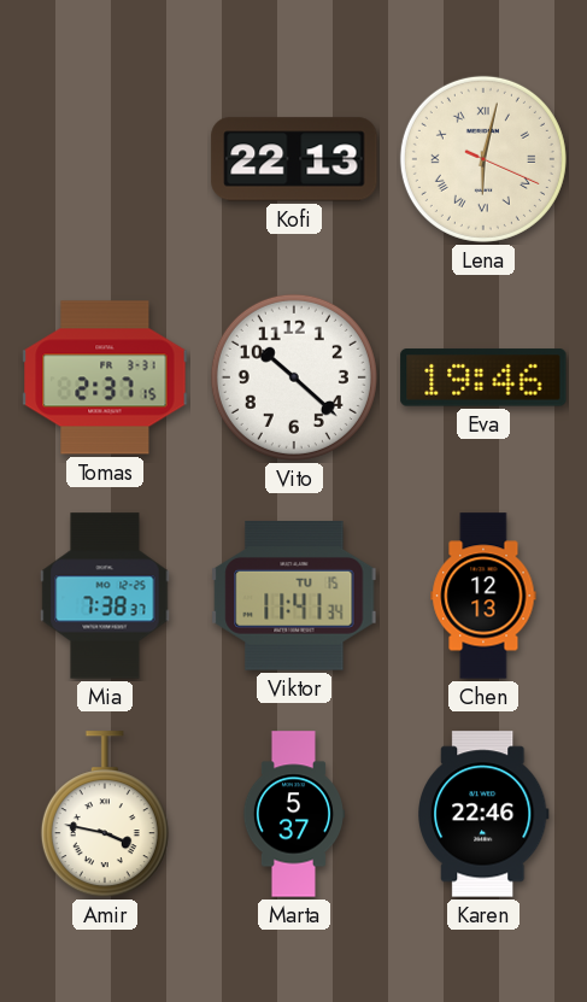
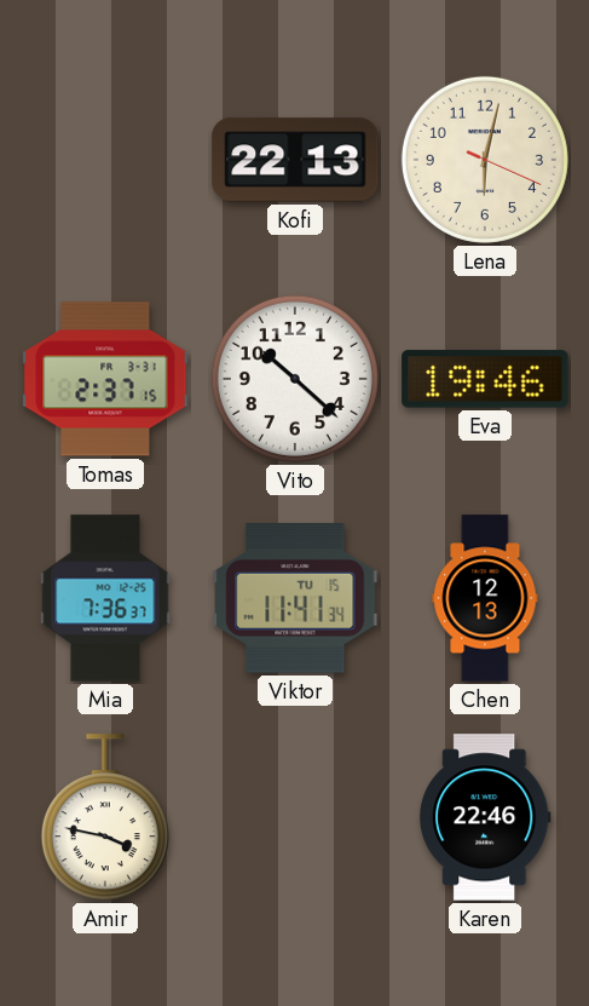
Lena numerals: Roman -> Arabic (485, 160)
Mia: 7:38 -> 7:36 (105, 598)
Marta: 5:37 -> none (293, 814)
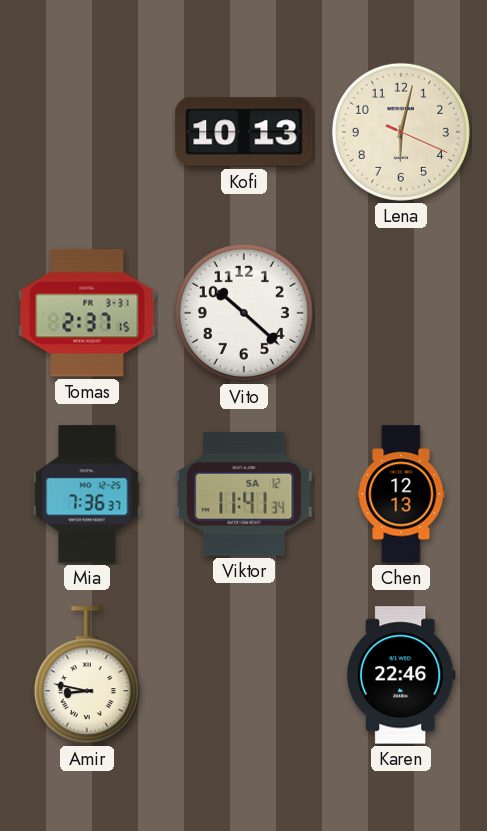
Kofi: 22:13 -> 10:13 (244, 132)
Eva: 19:46 -> none (485, 379)
Viktor date: TU 15 -> SA 12 (244, 495)
Amir: 3:47 -> 8:47 (87, 676)
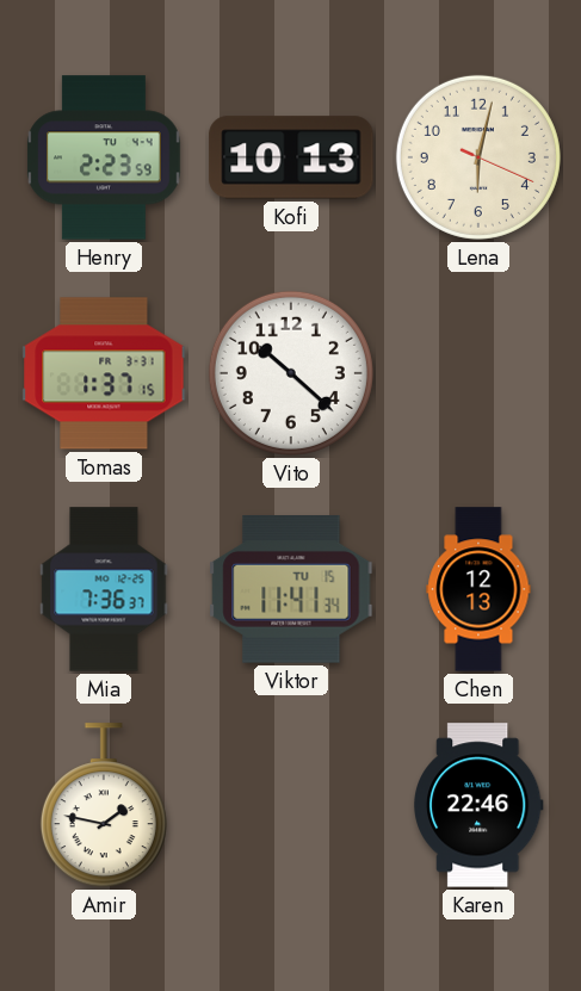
Henry: none -> 2:23 (104, 157)
Tomas: 2:37 -> 1:37 (104, 373)
Viktor date: SA 12 -> TU 15 (291, 590)
Amir: 8:47 -> 1:47 (104, 806)
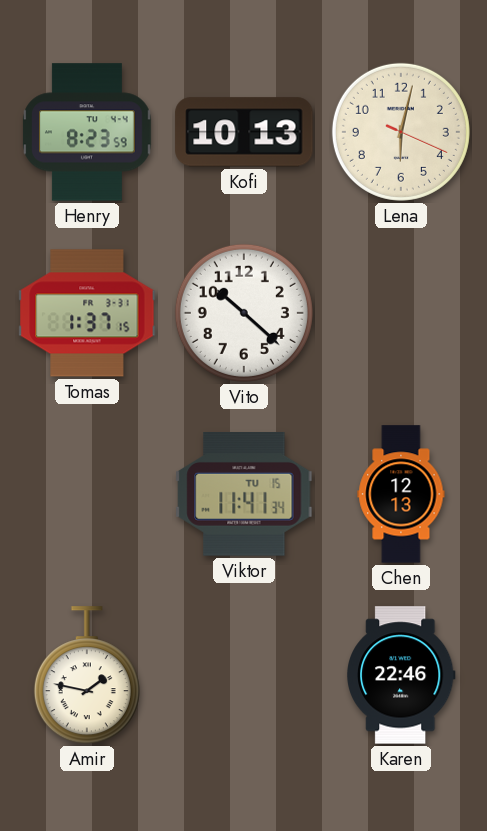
Henry: 2:23 -> 8:23 (87, 132)
Mia: 7:36 -> none (104, 589)
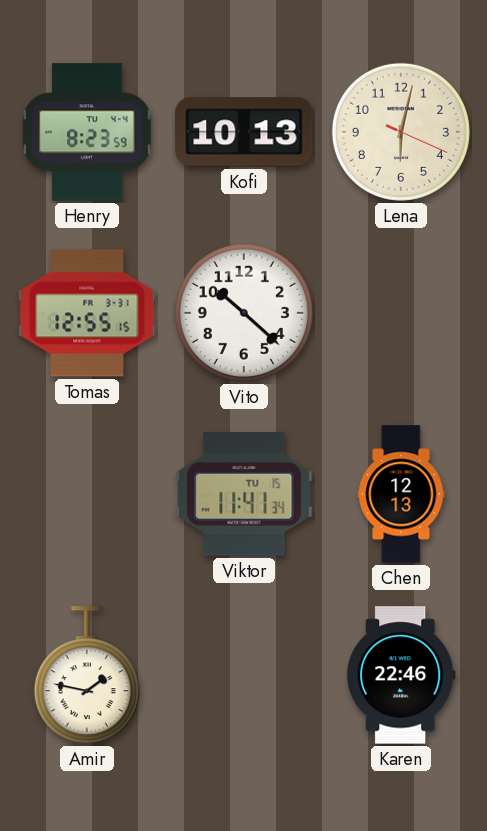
Tomas: 1:37 -> 12:55 (87, 313)
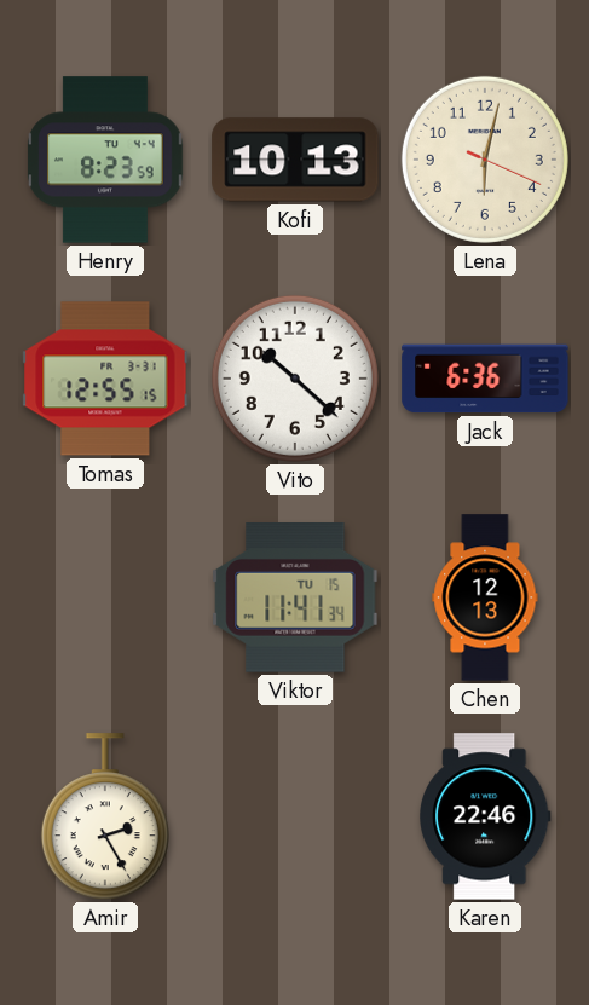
Jack: none -> 6:36 (485, 379)
Amir: 1:47 -> 2:25 (105, 818)
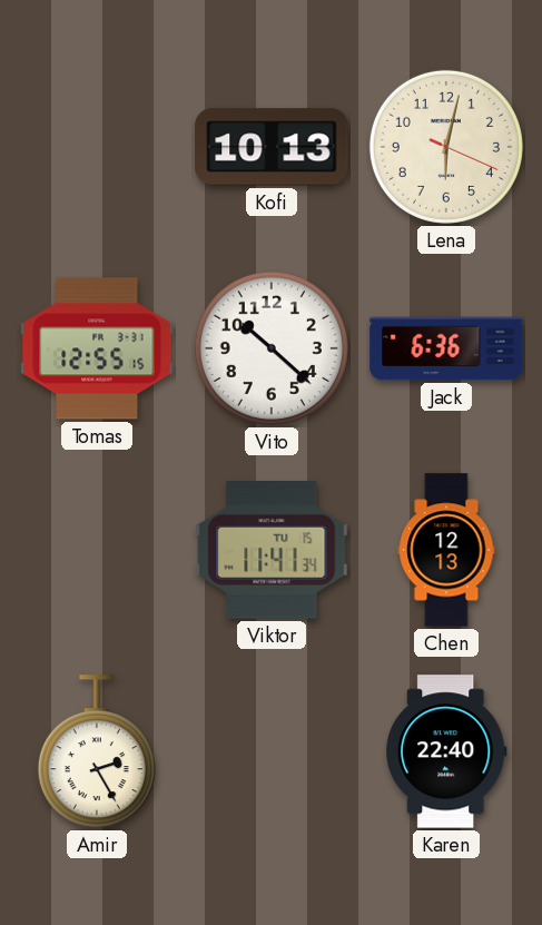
Henry: 8:23 -> none (105, 160)
Karen: 22:46 -> 22:40 (446, 751)
